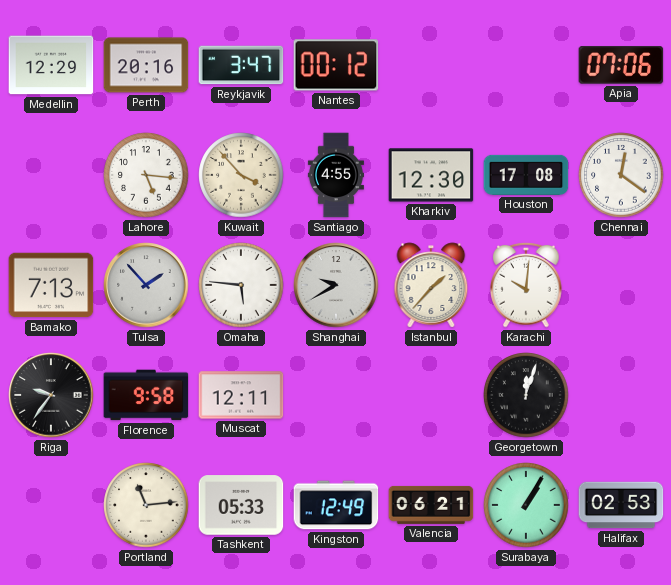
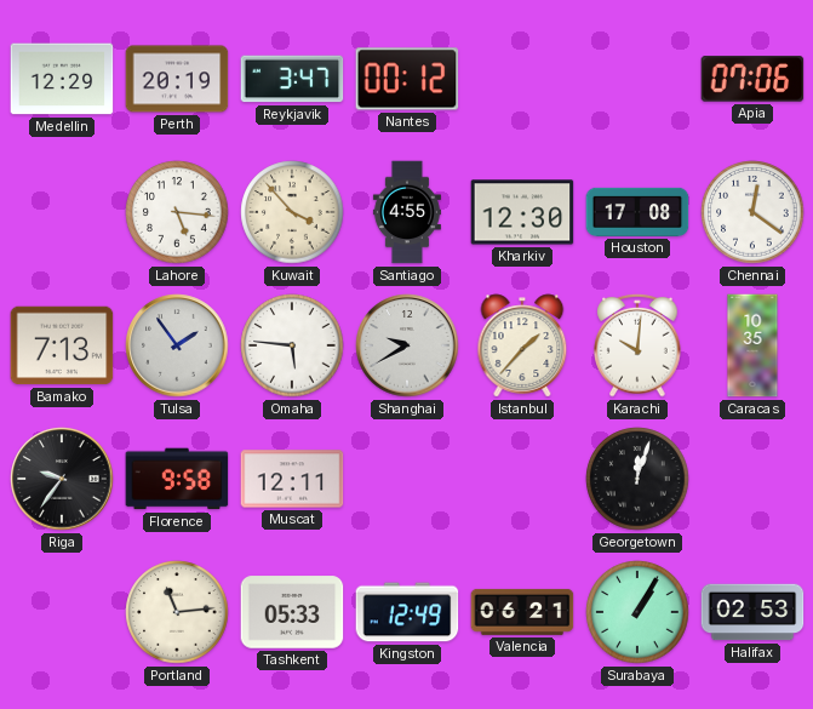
Perth: 20:16 -> 20:19 (177, 79)
Tulsa: 1:53 -> 1:54 (177, 345)
Caracas: none -> 10:35 (752, 345)
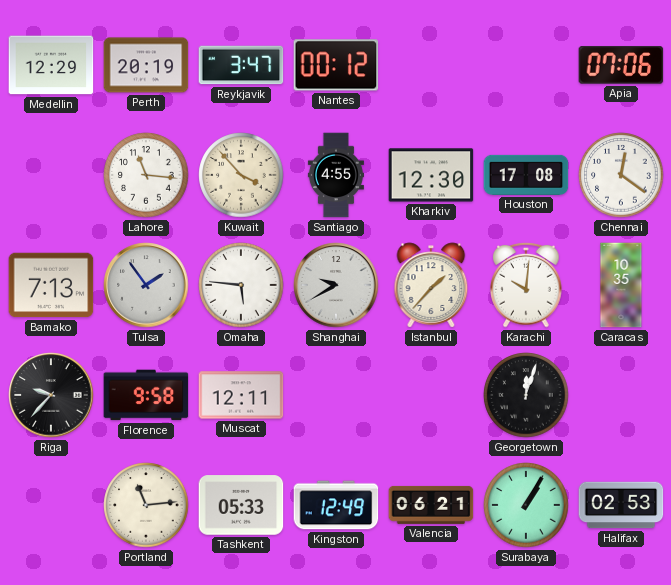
Lahore: 5:16 -> 11:16 (146, 175)
Riga: 9:36 -> 9:37 (51, 395)
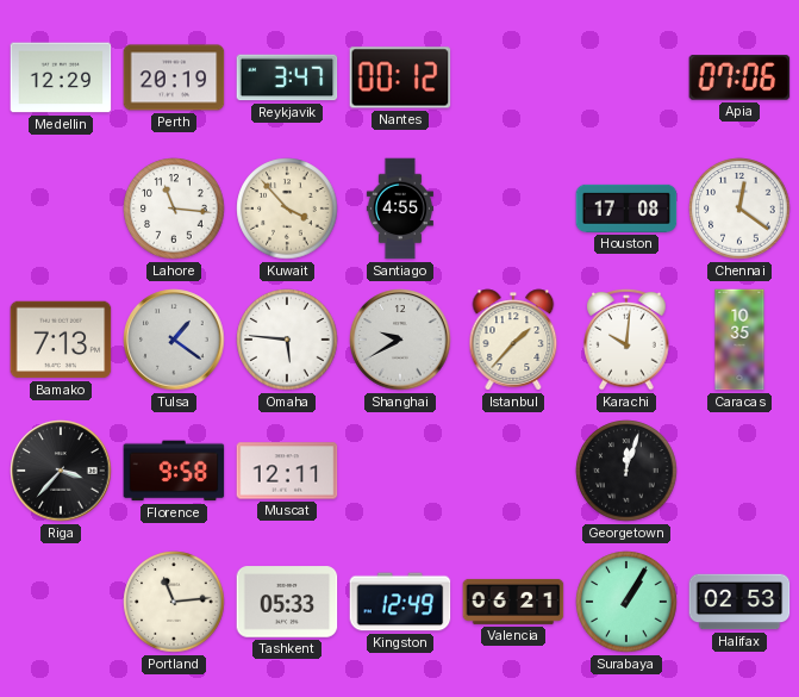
Kharkiv: 12:30 -> none (431, 175)
Tulsa: 1:54 -> 1:21 (174, 340)
Riga: 9:37 -> 3:37 (61, 471)
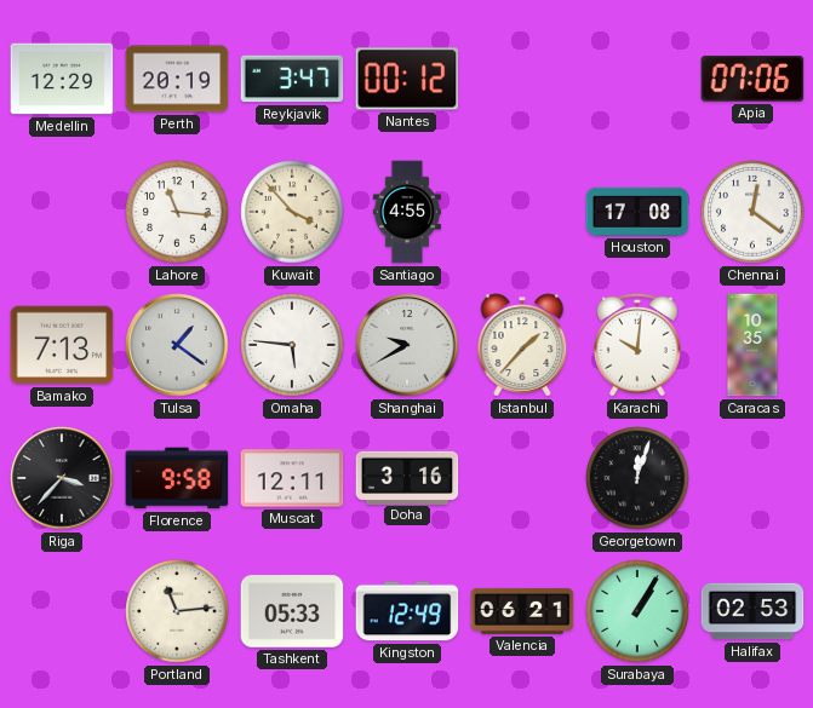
Doha: none -> 3:16 (407, 477)
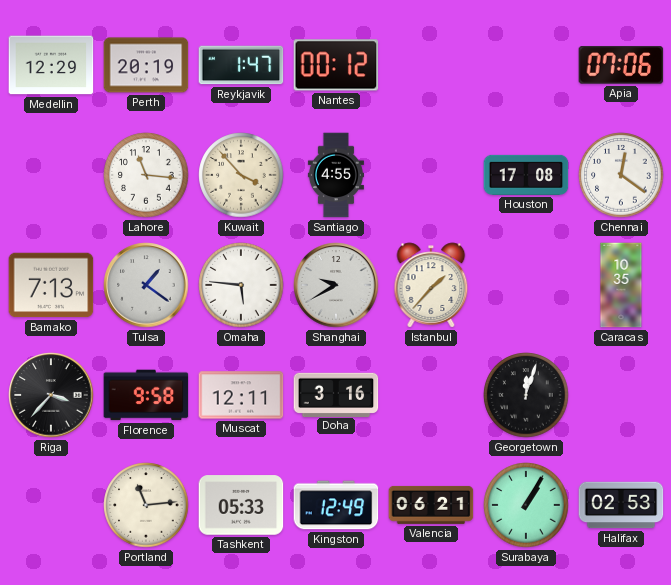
Reykjavik: 3:47 -> 1:47 (241, 65)
Karachi: 10:01 -> none (637, 345)
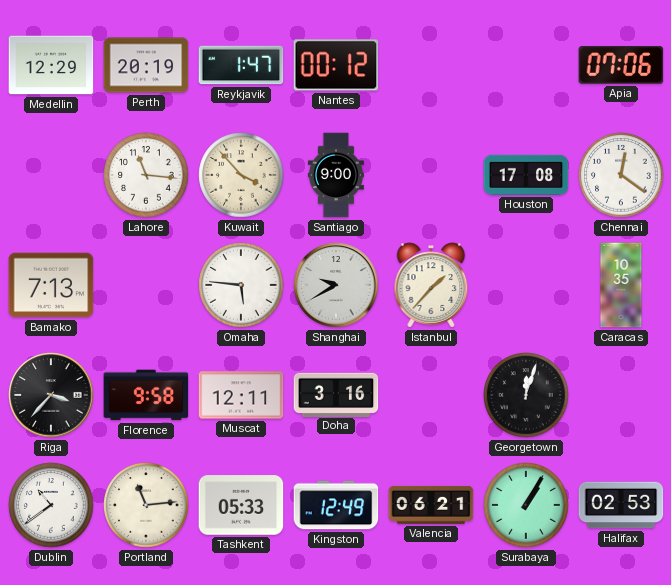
Santiago: 4:55 -> 9:00 (336, 175)
Tulsa: 1:21 -> none (146, 285)
Dublin: none -> 10:39 (51, 505)
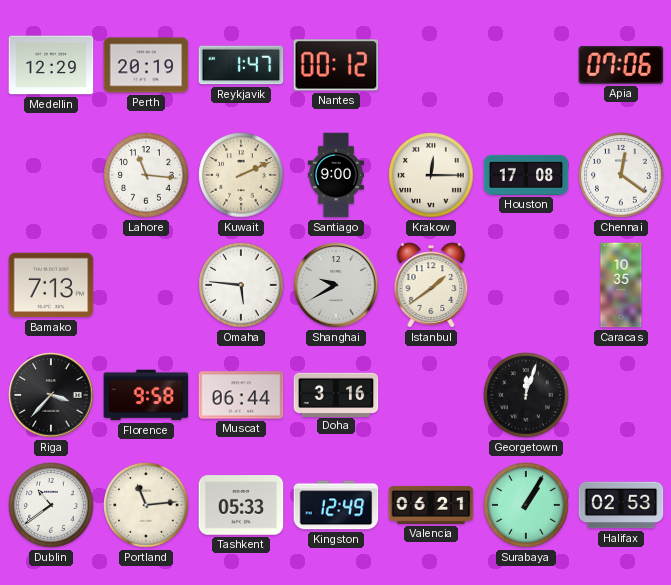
Kuwait: 3:53 -> 2:11 (241, 175)
Krakow: none -> 12:15 (431, 175)
Istanbul: 1:37 -> 1:39 (431, 285)
Muscat: 12:11 -> 06:44 (241, 395)
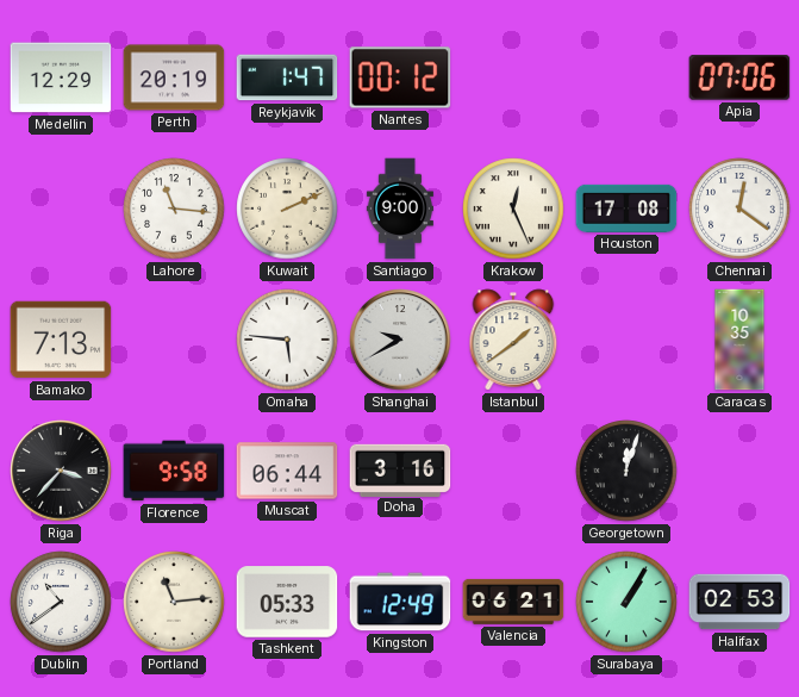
Krakow: 12:15 -> 12:26 (513, 209)
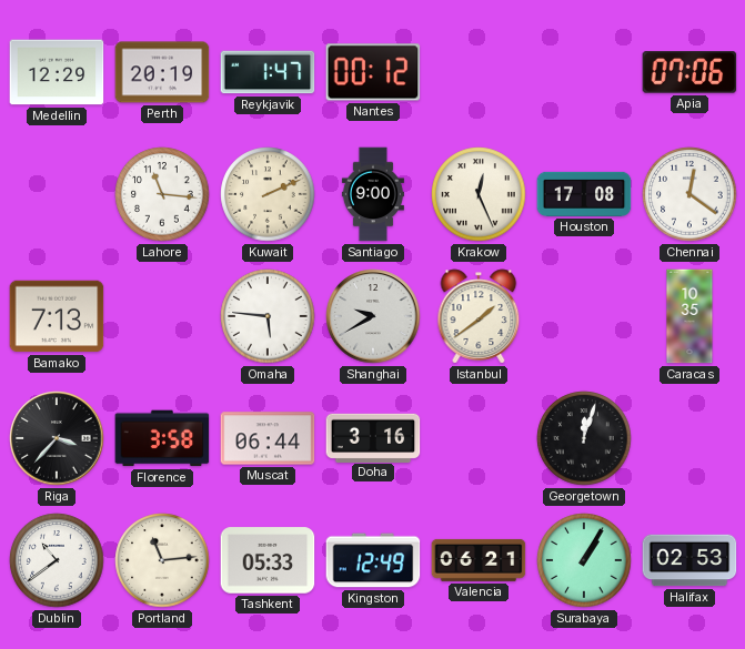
Florence: 9:58 -> 3:58 (162, 438)
